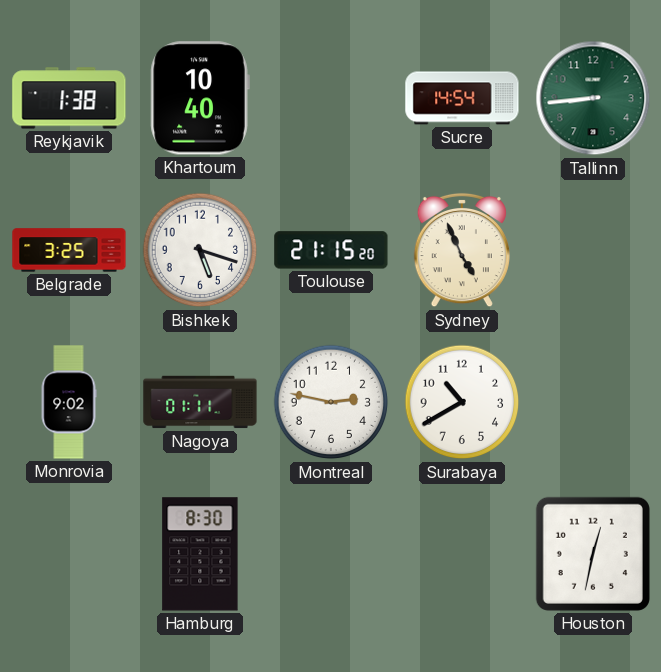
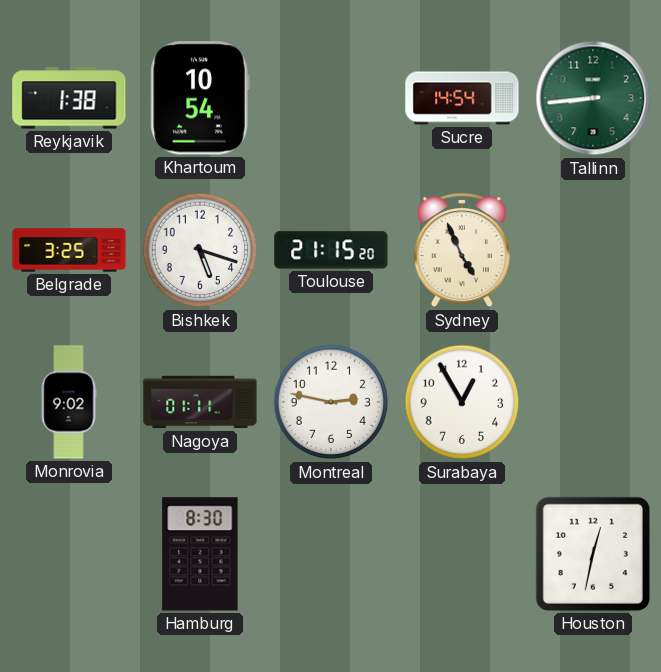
Khartoum: 10:40 -> 10:54 (200, 98)
Surabaya: 10:40 -> 12:55 (462, 402)
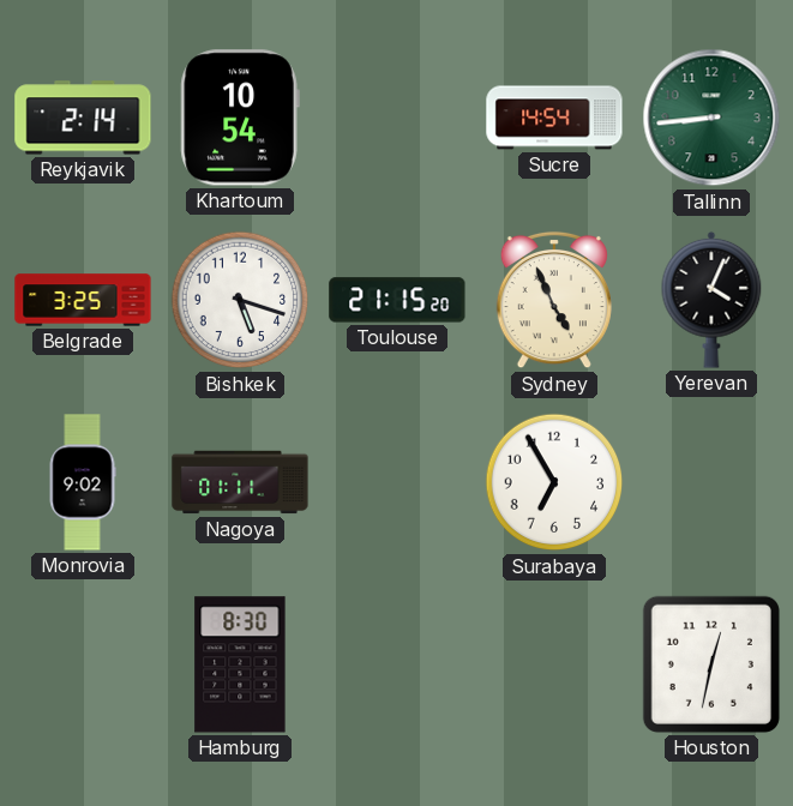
Reykjavik: 1:38 -> 2:14 (83, 118)
Yerevan: none -> 4:04 (711, 300)
Montreal: 2:47 -> none (331, 402)
Surabaya: 12:55 -> 6:55 (554, 482)
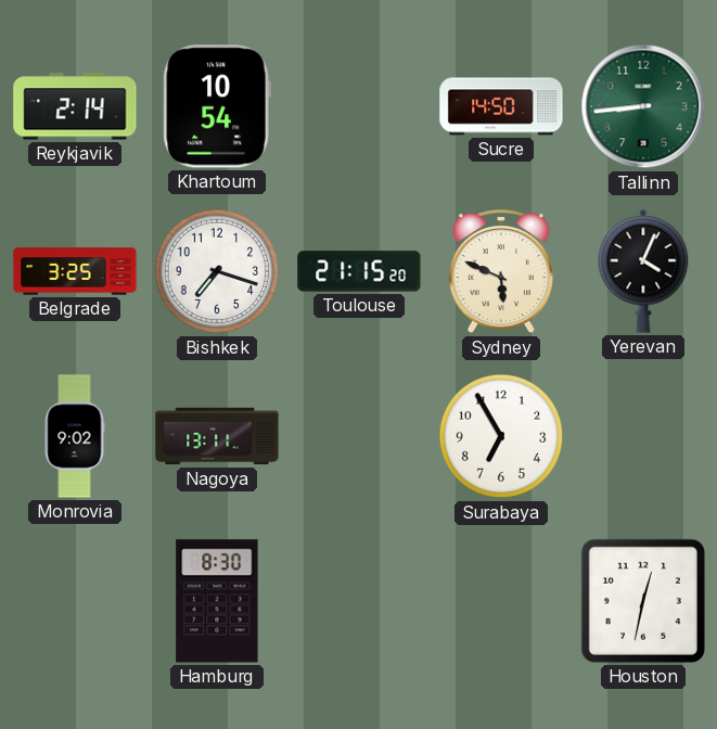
Sucre: 14:54 -> 14:50 (501, 106)
Bishkek: 5:18 -> 7:18 (217, 271)
Sydney: 4:56 -> 5:49 (501, 271)
Nagoya: 01:11 -> 13:11 (217, 436)
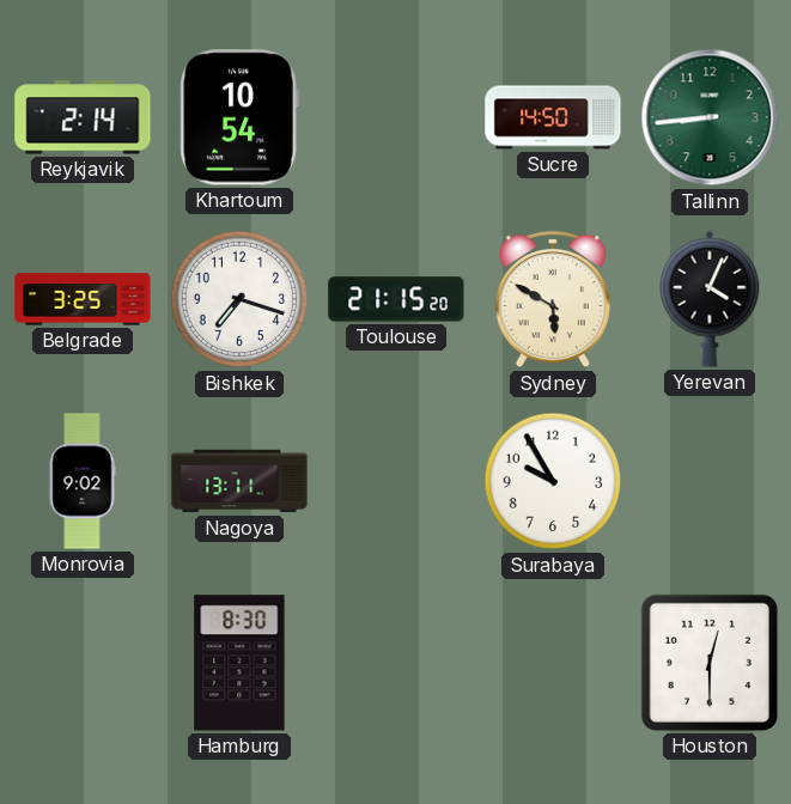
Sydney: 5:49 -> 5:50 (553, 299)
Surabaya: 6:55 -> 9:55 (553, 481)
Houston: 12:32 -> 12:30 (710, 663)
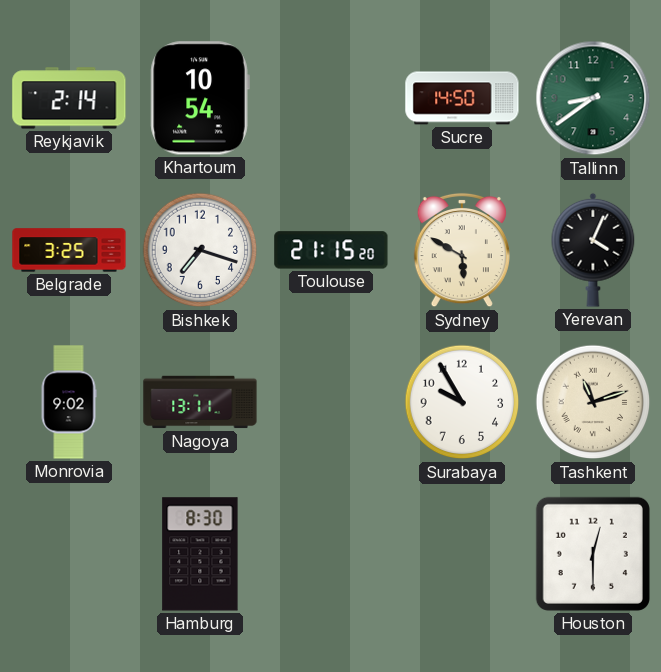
Tallinn: 8:44 -> 8:39 (593, 98)
Tashkent: none -> 11:12 (593, 402)
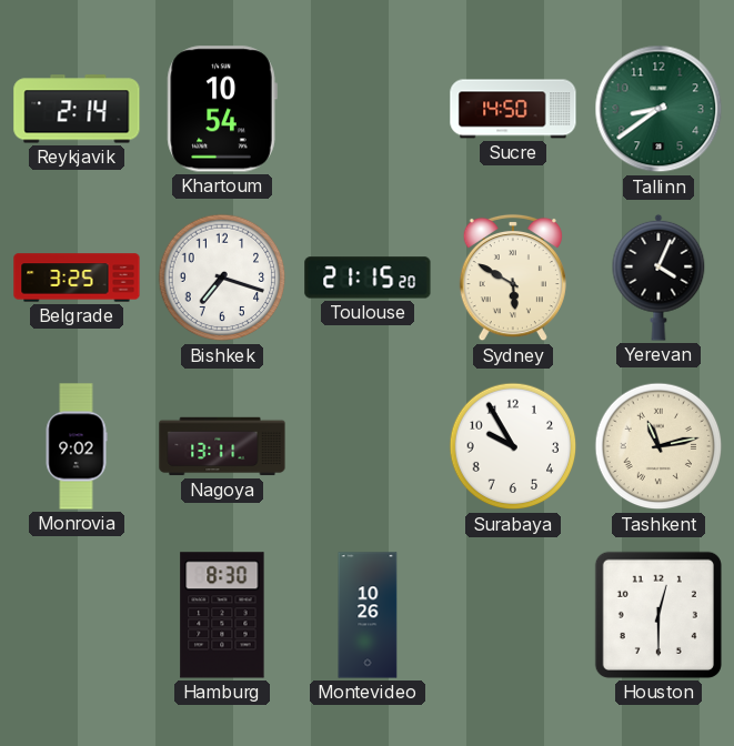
Tashkent: 11:12 -> 11:13 (658, 446)
Montevideo: none -> 10:26 (368, 615)
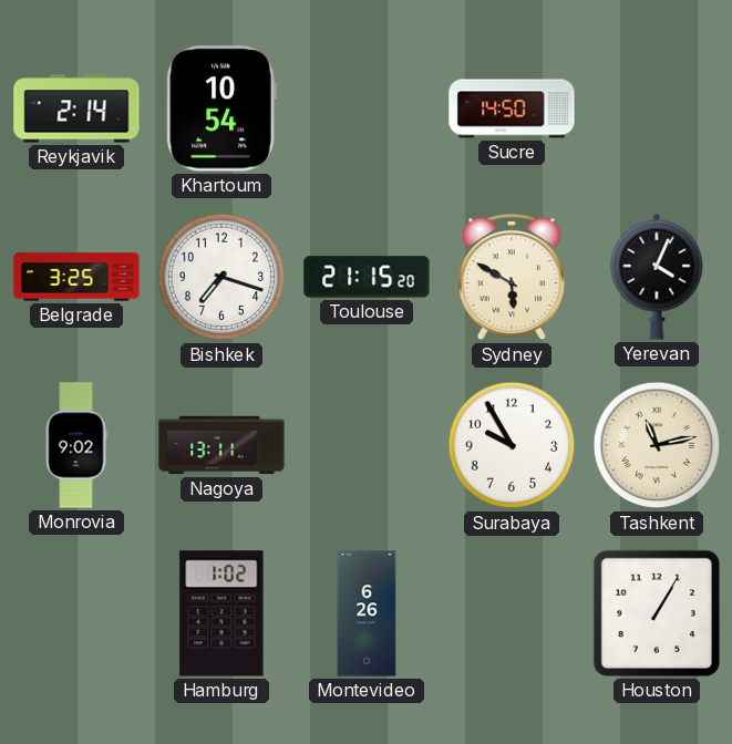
Tallinn: 8:39 -> none (658, 109)
Hamburg: 8:30 -> 1:02 (221, 613)
Montevideo: 10:26 -> 6:26 (367, 613)
Houston: 12:30 -> 1:05 (657, 613)
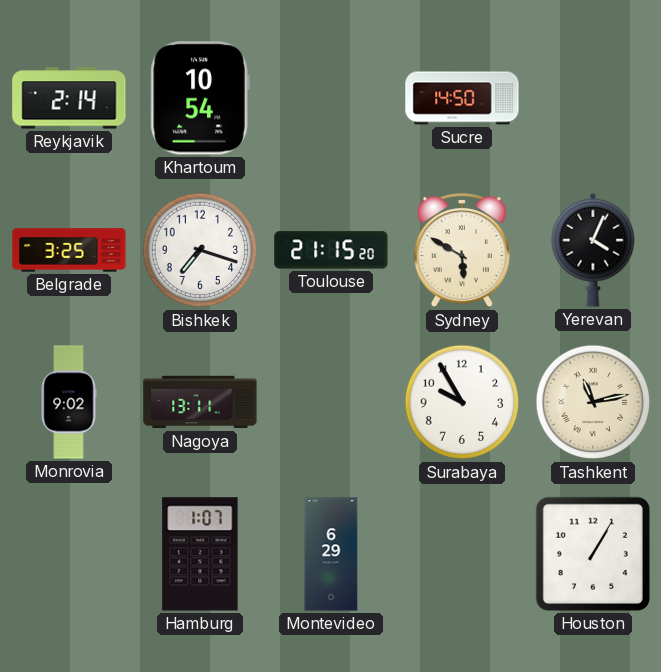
Hamburg: 1:02 -> 1:07 (200, 554)
Montevideo: 6:26 -> 6:29 (331, 554)
